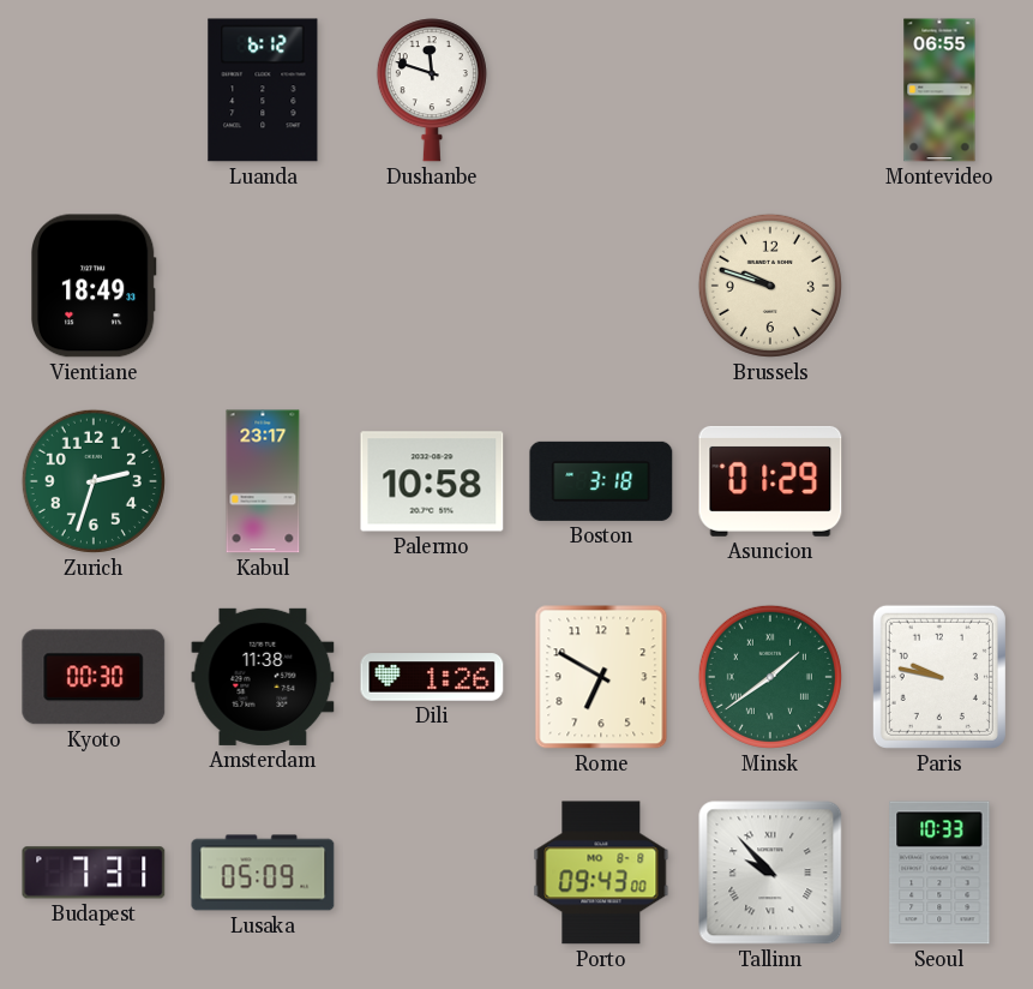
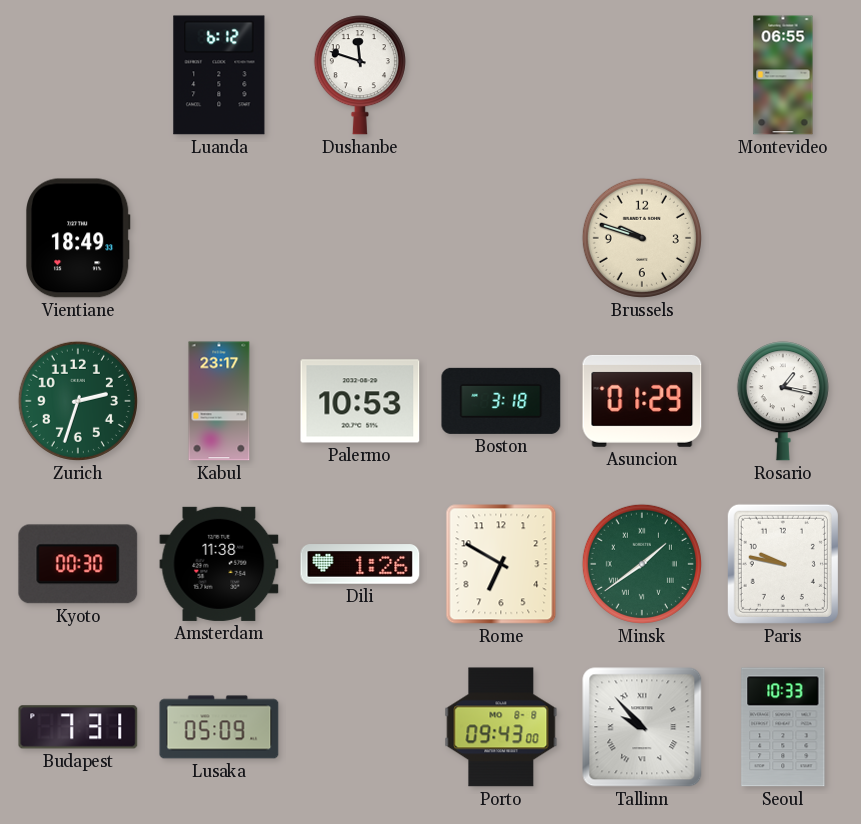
Palermo: 10:58 -> 10:53 (360, 401)
Rosario: none -> 1:17 (783, 401)
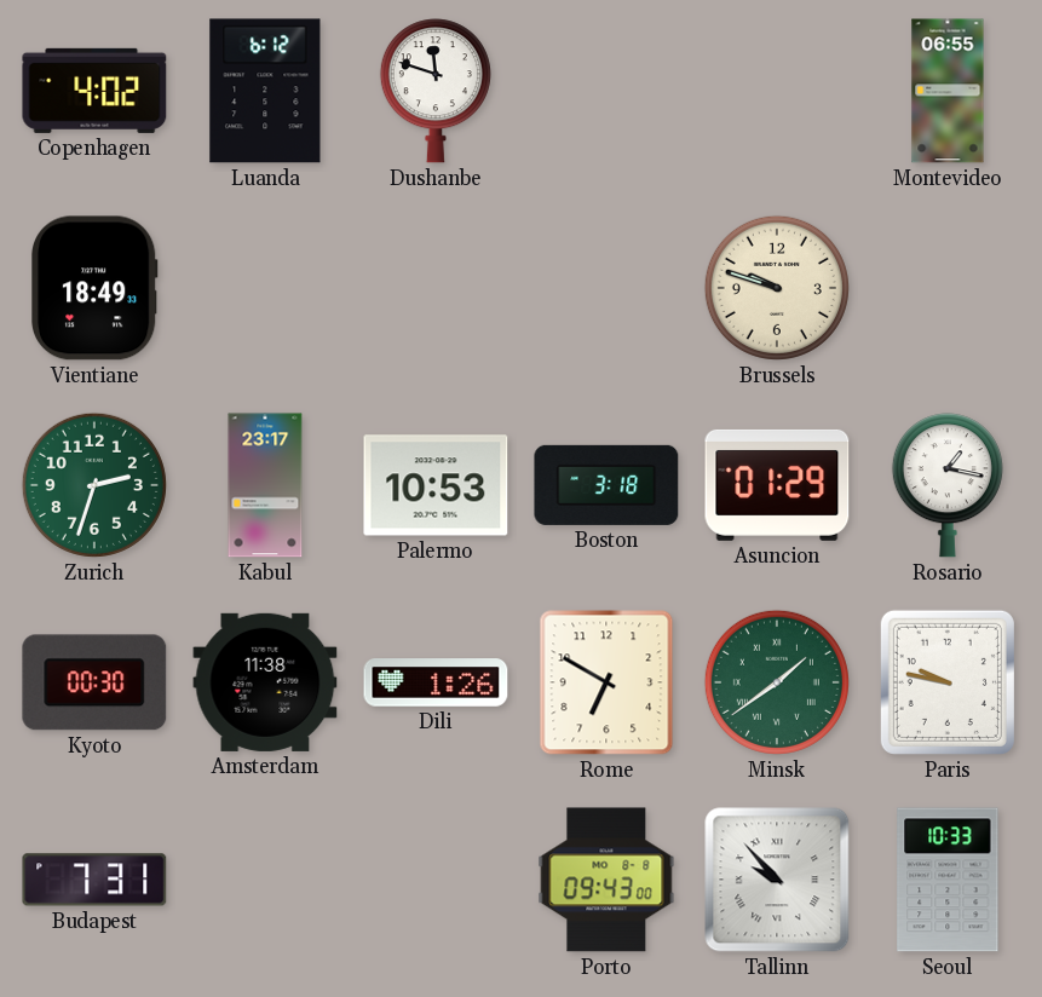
Copenhagen: none -> 4:02 (94, 91)
Lusaka: 05:09 -> none (219, 727)
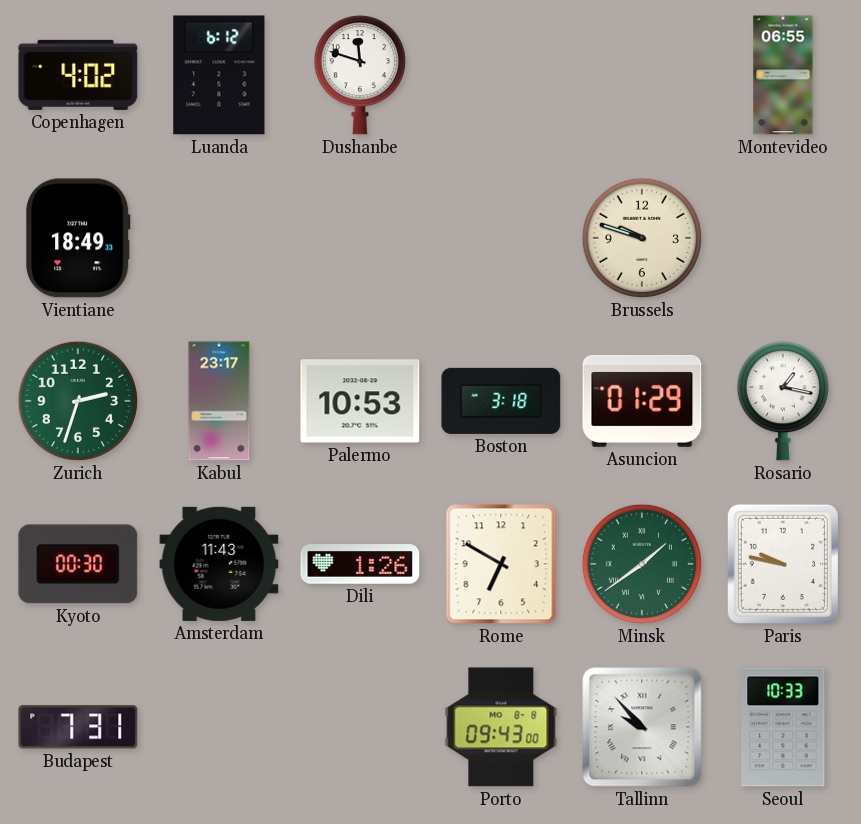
Amsterdam: 11:38 -> 11:43 (219, 564)
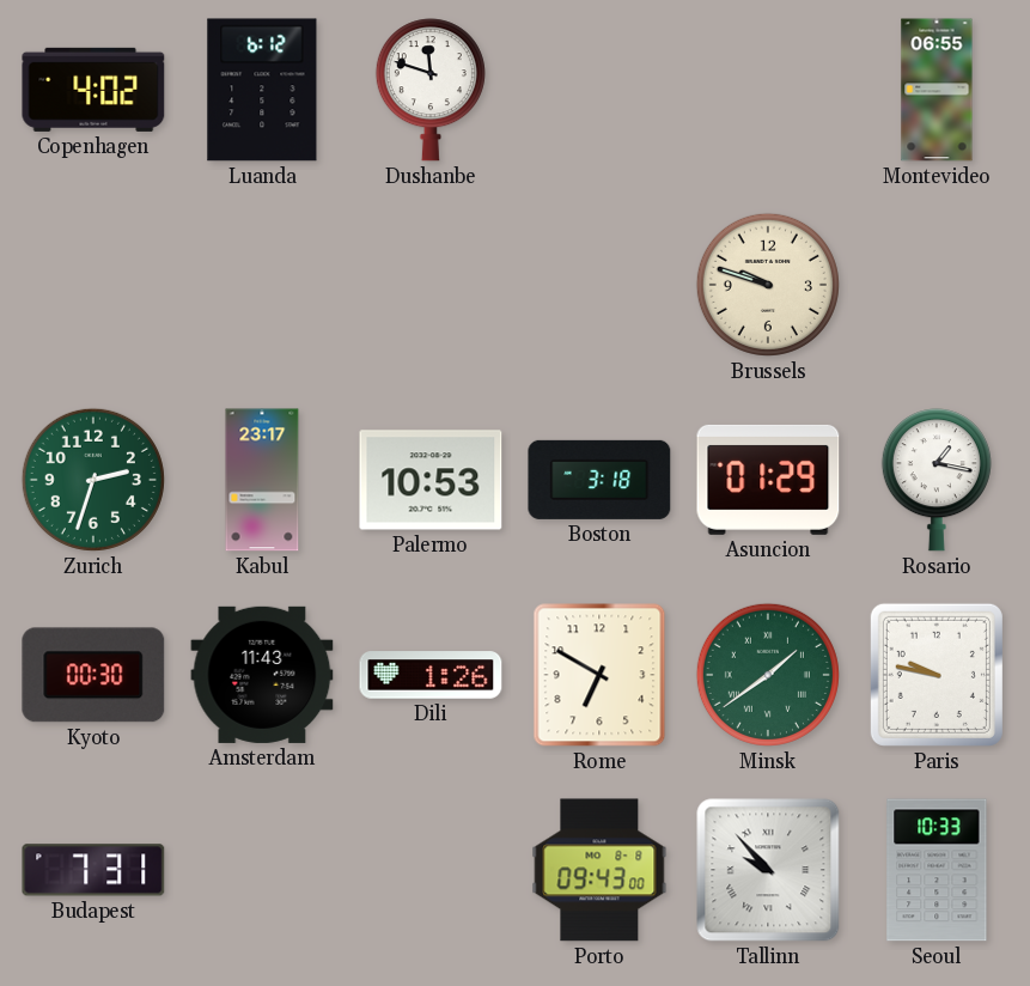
Vientiane: 18:49 -> none (79, 238)
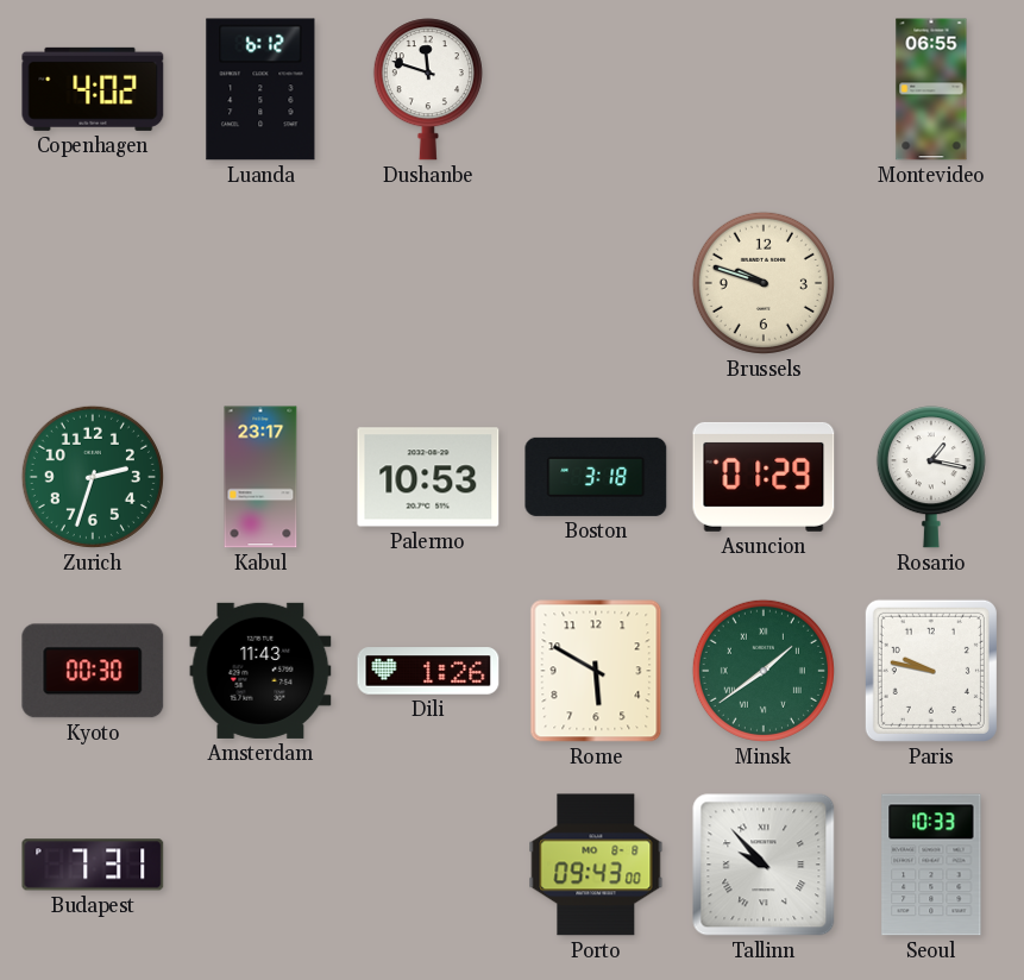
Rome: 6:50 -> 5:50 (596, 671)
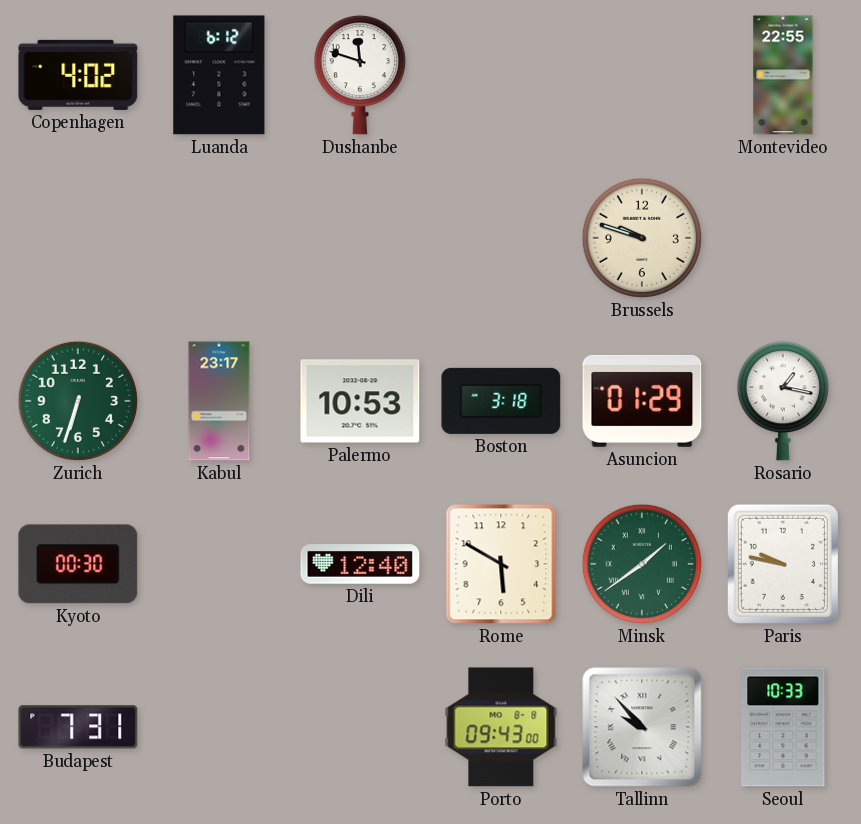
Montevideo: 06:55 -> 22:55 (783, 75)
Zurich: 2:33 -> 6:33 (78, 401)
Amsterdam: 11:43 -> none (260, 671)
Dili: 1:26 -> 12:40 (360, 564)
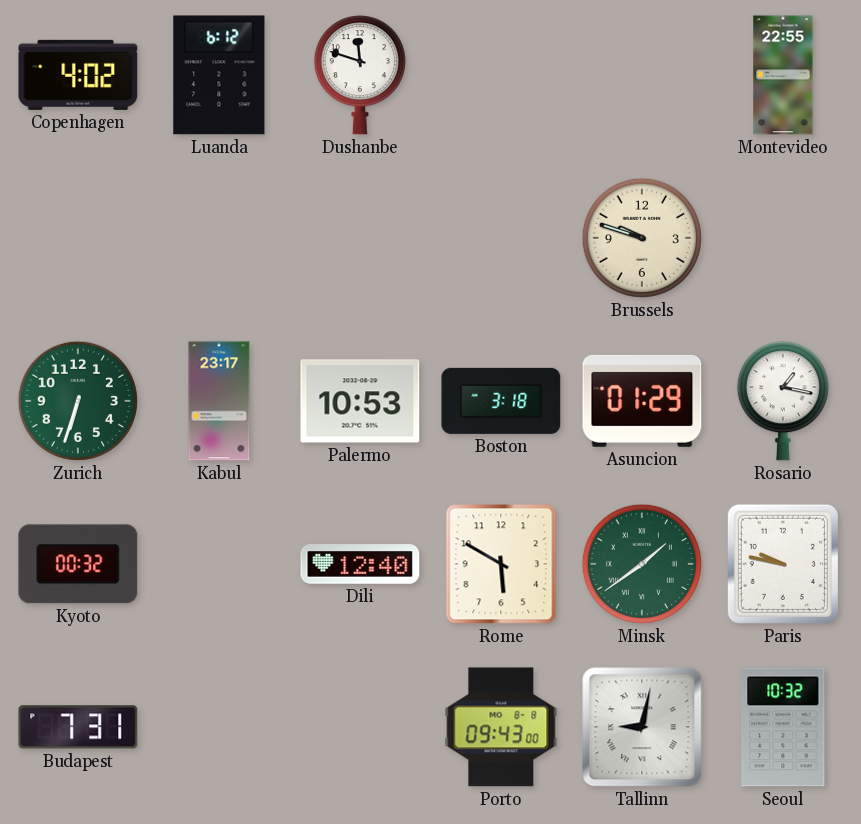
Kyoto: 00:30 -> 00:32 (78, 564)
Tallinn: 9:53 -> 9:02 (642, 727)
Seoul: 10:33 -> 10:32 (783, 727)
